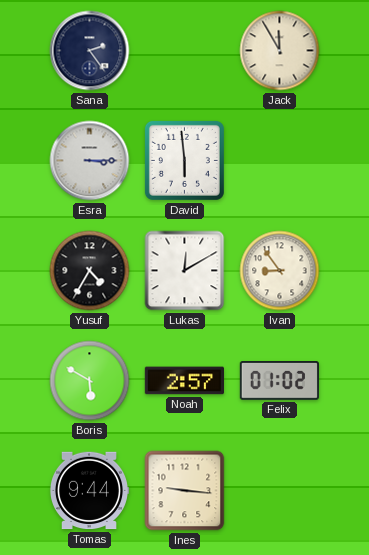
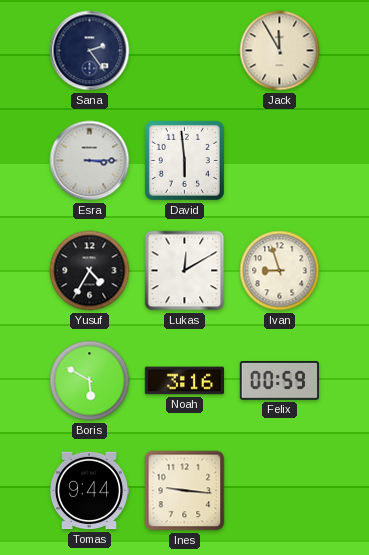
Ivan: 8:54 -> 8:57 (280, 271)
Noah: 2:57 -> 3:16 (184, 381)
Felix: 01:02 -> 00:59 (279, 381)
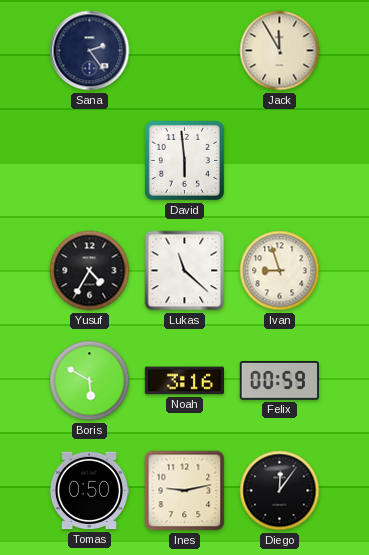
Esra: 3:15 -> none (90, 161)
Lukas: 12:10 -> 11:22 (185, 271)
Tomas: 9:44 -> 0:50 (88, 491)
Ines: 9:16 -> 9:13 (185, 491)
Diego: none -> 12:06 (280, 491)
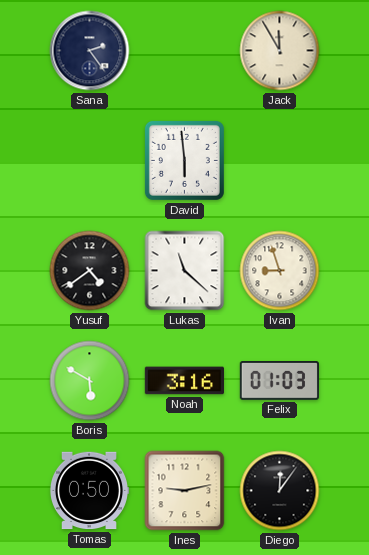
Yusuf: 4:35 -> 4:39 (90, 271)
Felix: 00:59 -> 01:03 (279, 381)
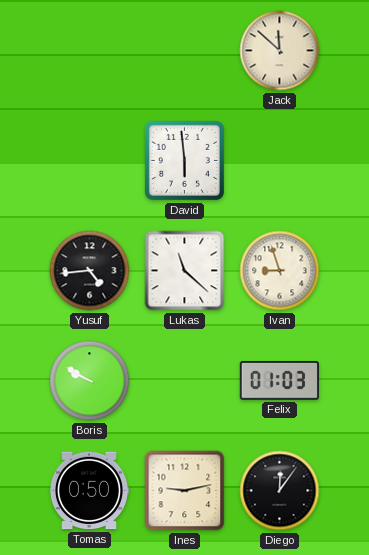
Sana: 2:24 -> none (90, 51)
Jack: 11:55 -> 11:52 (280, 51)
Yusuf: 4:39 -> 4:44 (90, 271)
Boris: 5:50 -> 9:50 (90, 381)
Noah: 3:16 -> none (184, 381)
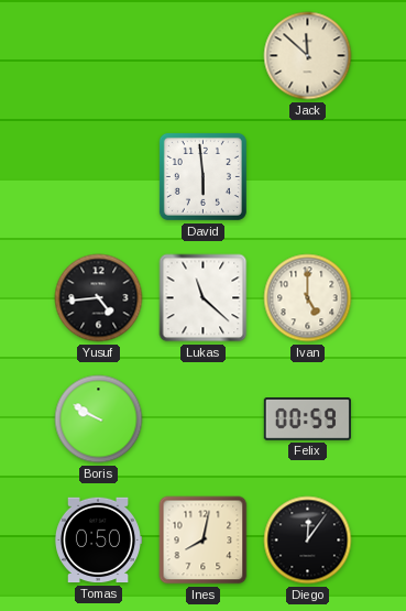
Ivan: 8:57 -> 5:00 (308, 298)
Felix: 01:03 -> 00:59 (307, 419)
Ines: 9:13 -> 8:02 (204, 541)
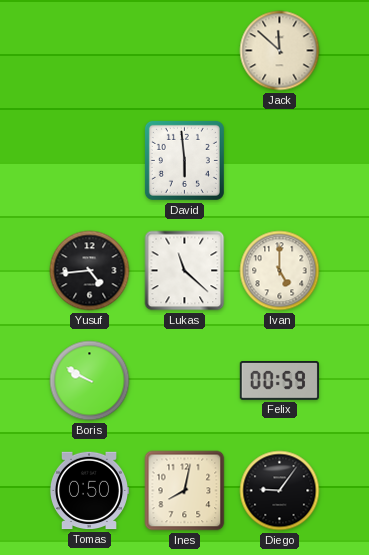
Diego: 12:06 -> 9:06 (280, 491)
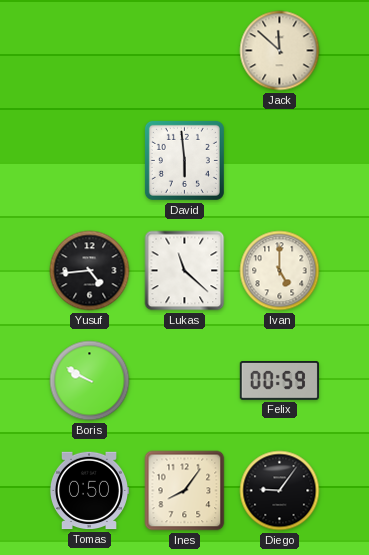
Ines: 8:02 -> 8:06 (185, 491)
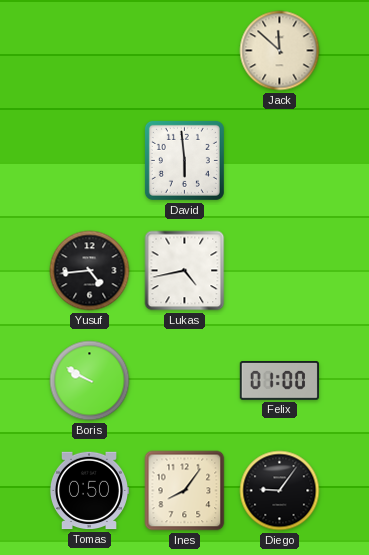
Lukas: 11:22 -> 4:43 (185, 271)
Ivan: 5:00 -> none (280, 271)
Felix: 00:59 -> 01:00 (279, 381)
